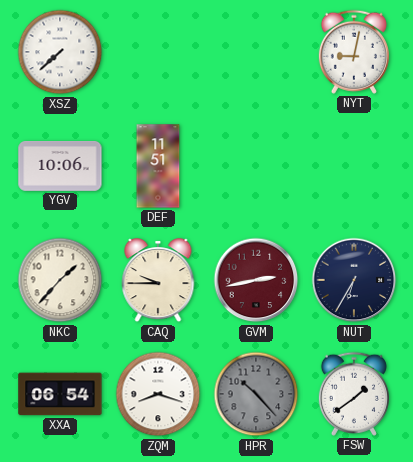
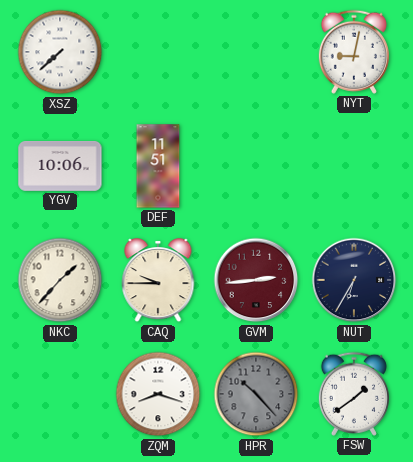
GVM: 2:43 -> 2:44 (256, 280)
XXA: 06:54 -> none (60, 394)
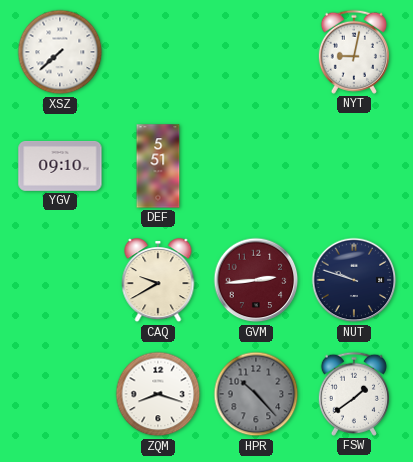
YGV: 10:06 -> 09:10 (60, 166)
DEF: 11:51 -> 5:51 (158, 166)
NKC: 1:37 -> none (60, 280)
CAQ: 9:45 -> 9:40 (158, 281)
NUT: 6:35 -> 9:48 (354, 280)
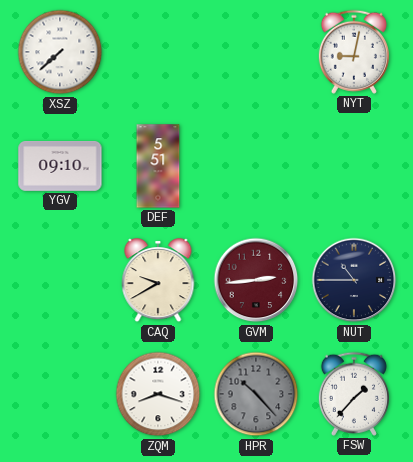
NUT: 9:48 -> 10:45 (354, 280)
FSW: 1:39 -> 1:37 (354, 394)
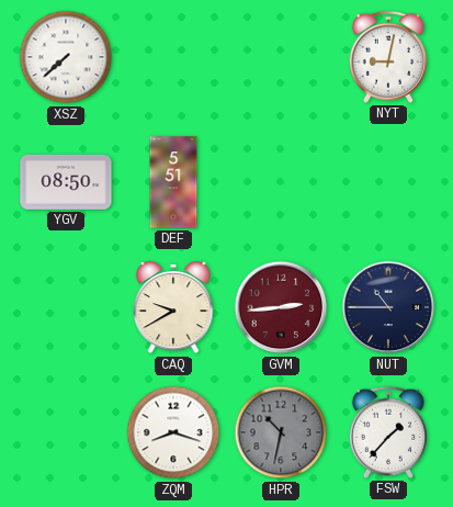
YGV: 09:10 -> 08:50 (66, 182)
HPR: 10:23 -> 10:32 (281, 432)
